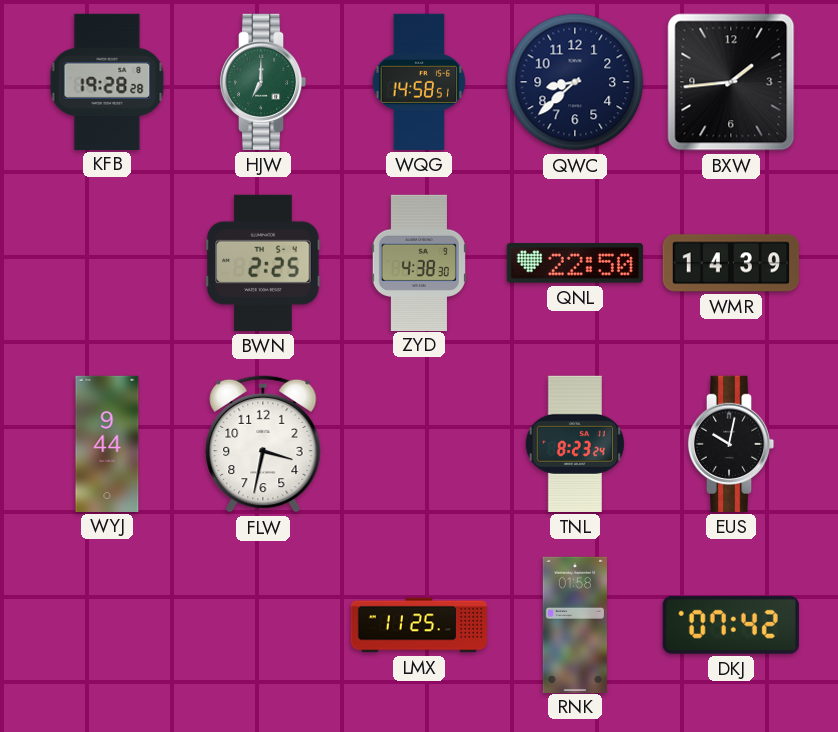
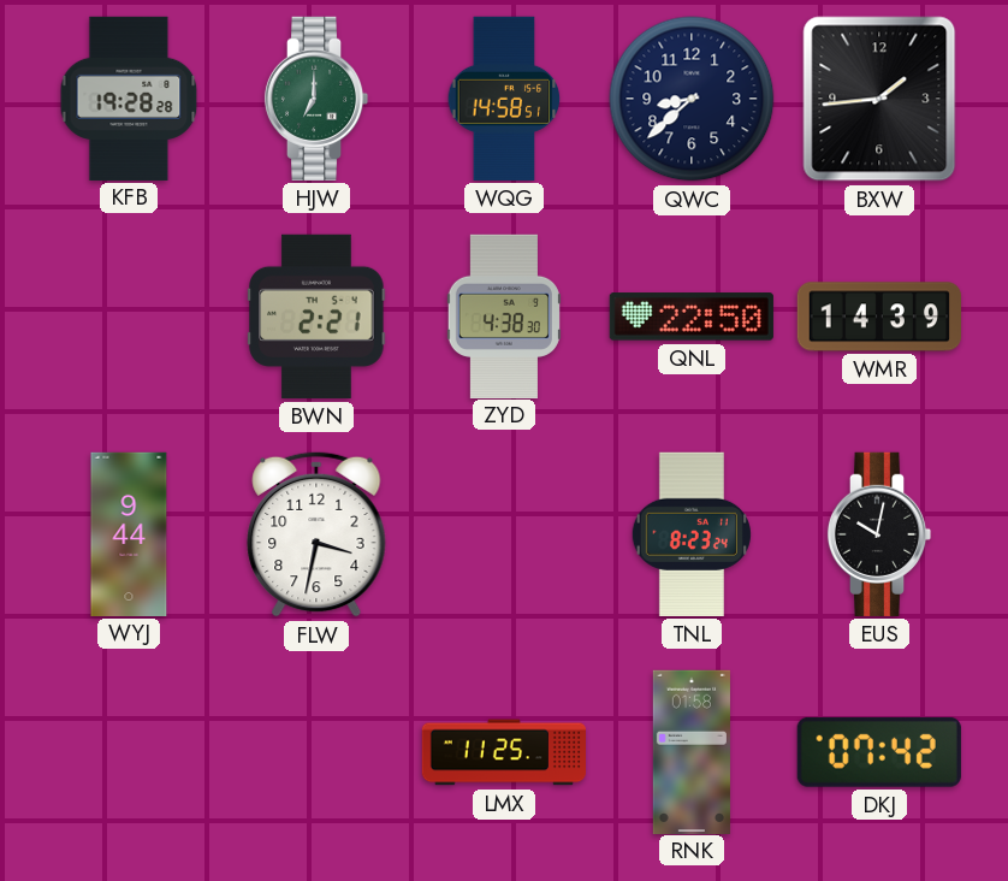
BWN: 2:25 -> 2:21 (316, 317)
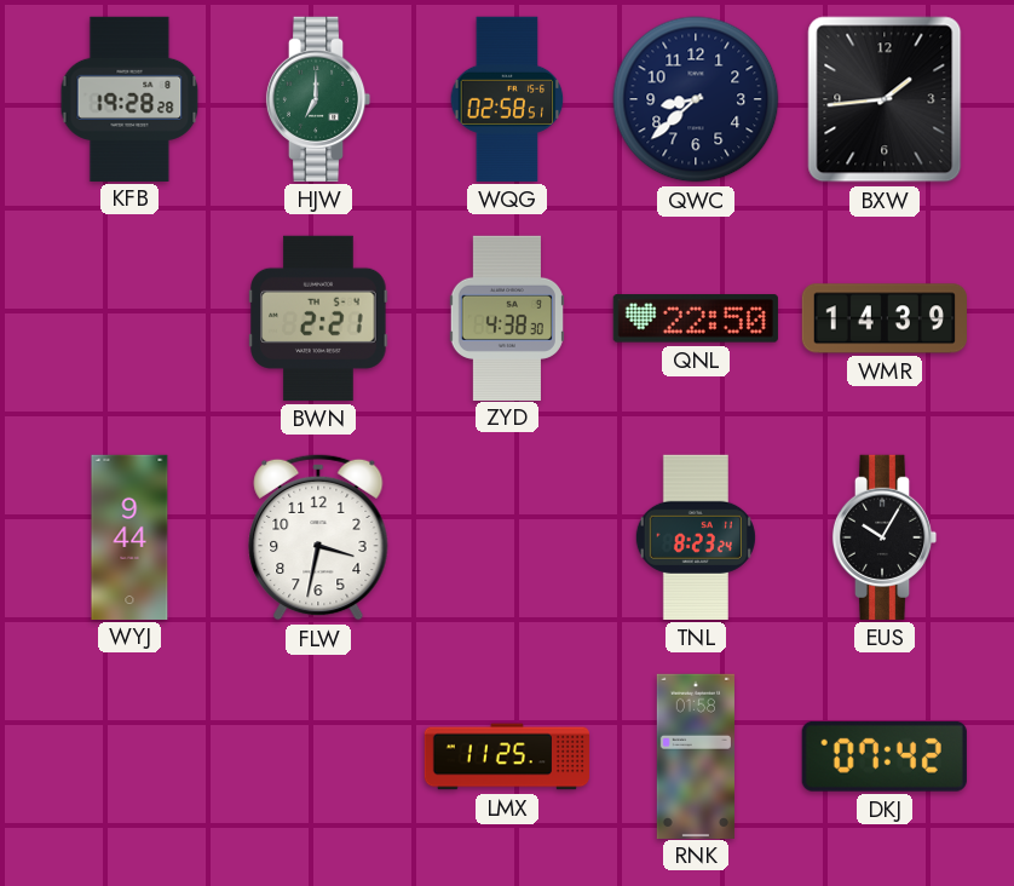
WQG: 14:58 -> 02:58 (507, 99)
EUS: 10:02 -> 10:05 (885, 537)
